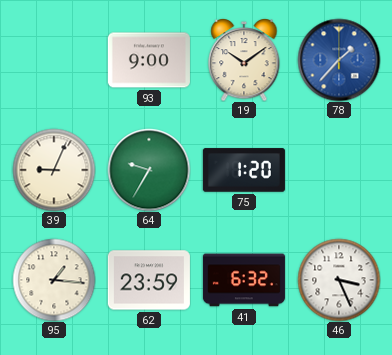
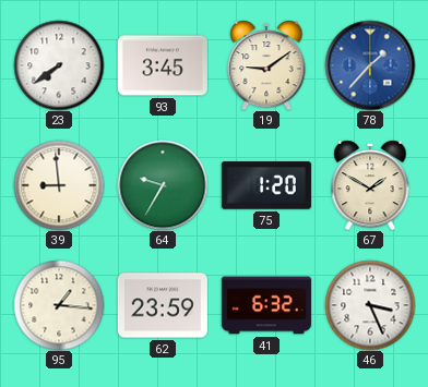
23: none -> 7:39 (59, 65)
93: 9:00 -> 3:45 (163, 65)
19: 10:09 -> 9:09 (266, 65)
39: 9:04 -> 8:59 (59, 185)
67: none -> 1:50 (370, 185)
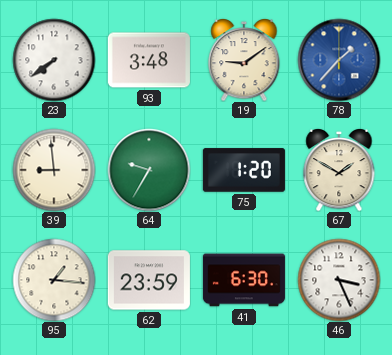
93: 3:45 -> 3:48 (149, 60)
41: 6:32 -> 6:30 (244, 280)
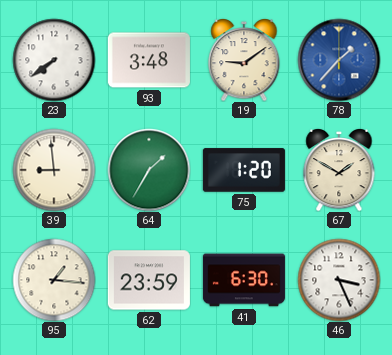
64: 9:35 -> 1:35 (149, 170)
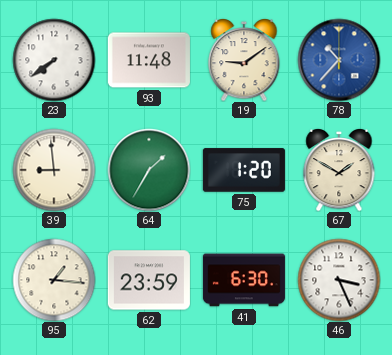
93: 3:48 -> 11:48 (149, 60)
78: 1:37 -> 10:37 (339, 60)
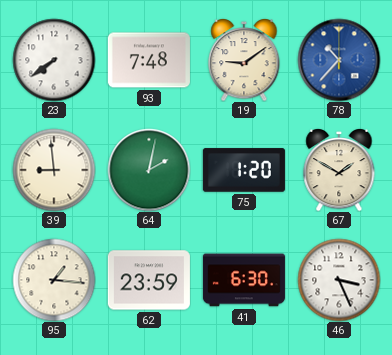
93: 11:48 -> 7:48 (149, 60)
64: 1:35 -> 2:02 (149, 170)
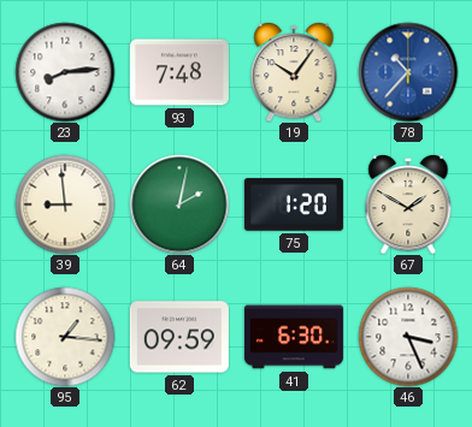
23: 7:39 -> 8:14 (65, 72)
19: 9:09 -> 10:06 (294, 72)
62: 23:59 -> 09:59 (179, 337)
